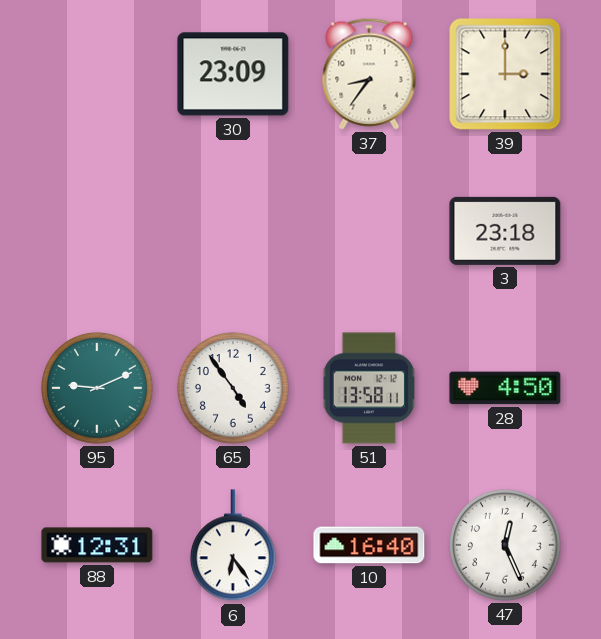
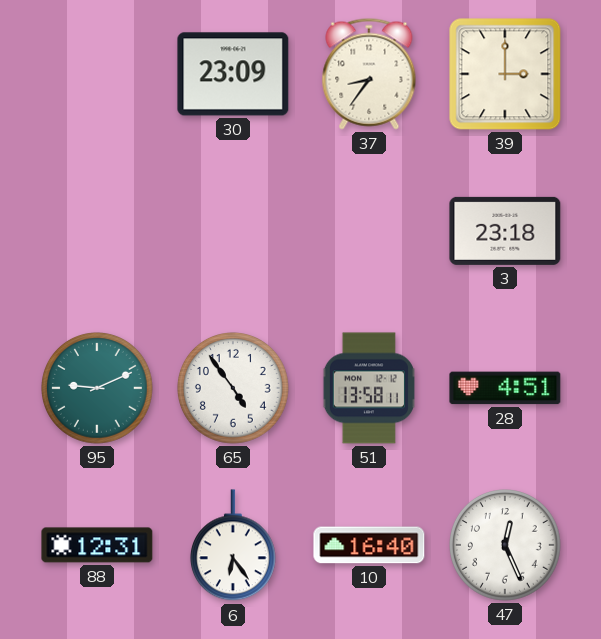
28: 4:50 -> 4:51 (505, 388)
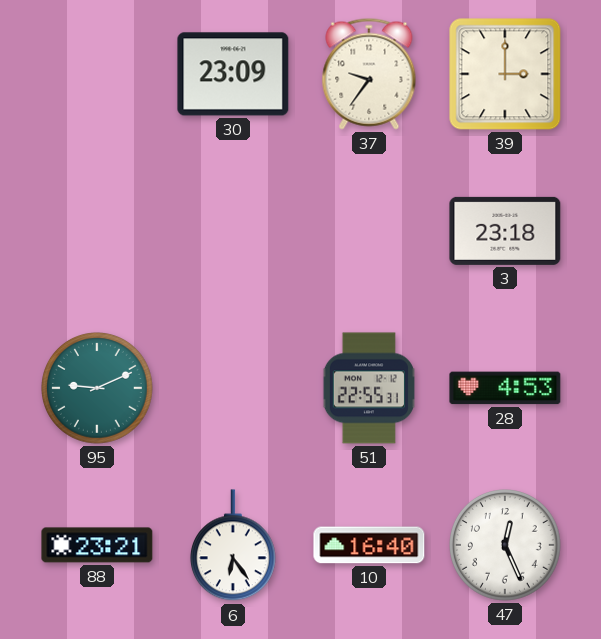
37: 8:36 -> 9:36 (369, 74)
65: 4:54 -> none (234, 389)
51: 13:58 -> 22:55 (368, 388)
28: 4:51 -> 4:53 (505, 388)
88: 12:31 -> 23:21 (97, 545)
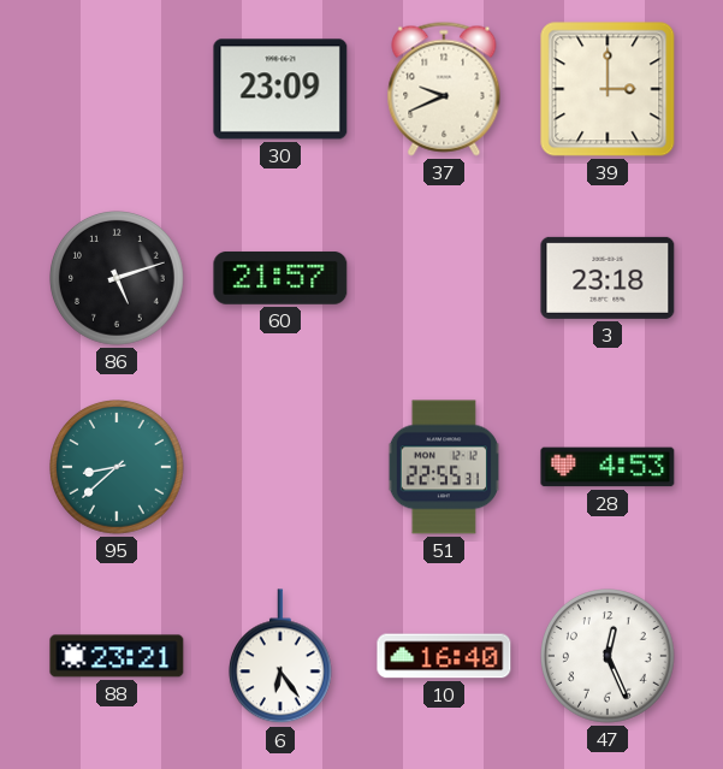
37: 9:36 -> 9:41 (444, 89)
86: none -> 5:12 (118, 279)
60: none -> 21:57 (280, 278)
95: 9:11 -> 8:38 (118, 468)
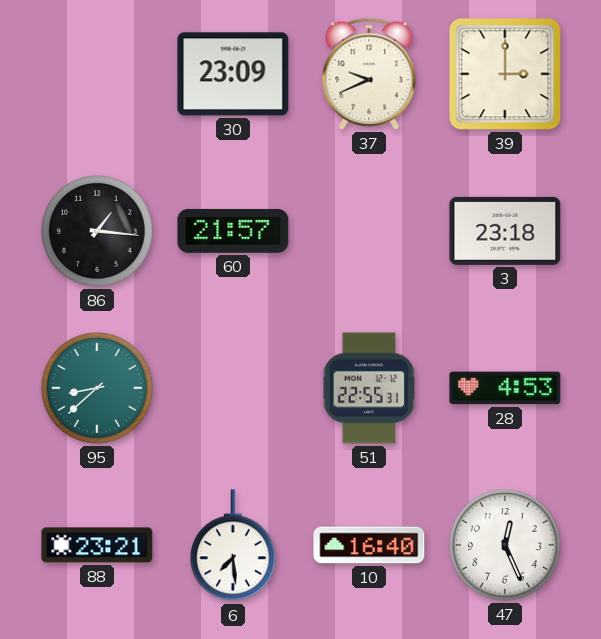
86: 5:12 -> 1:16 (98, 232)
6: 6:24 -> 7:29 (233, 546)
